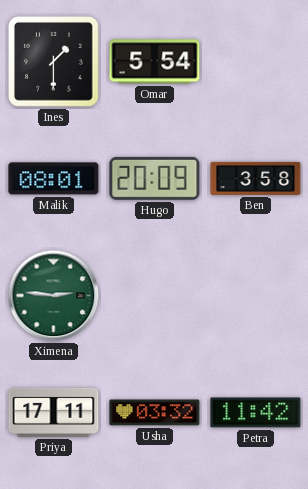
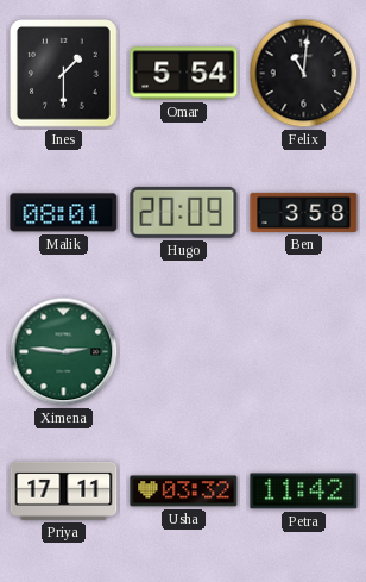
Felix: none -> 11:01 (304, 74)
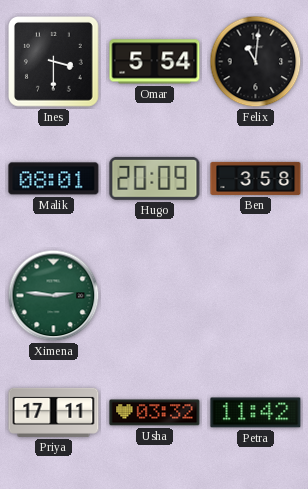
Ines: 1:30 -> 3:30 (54, 62)
